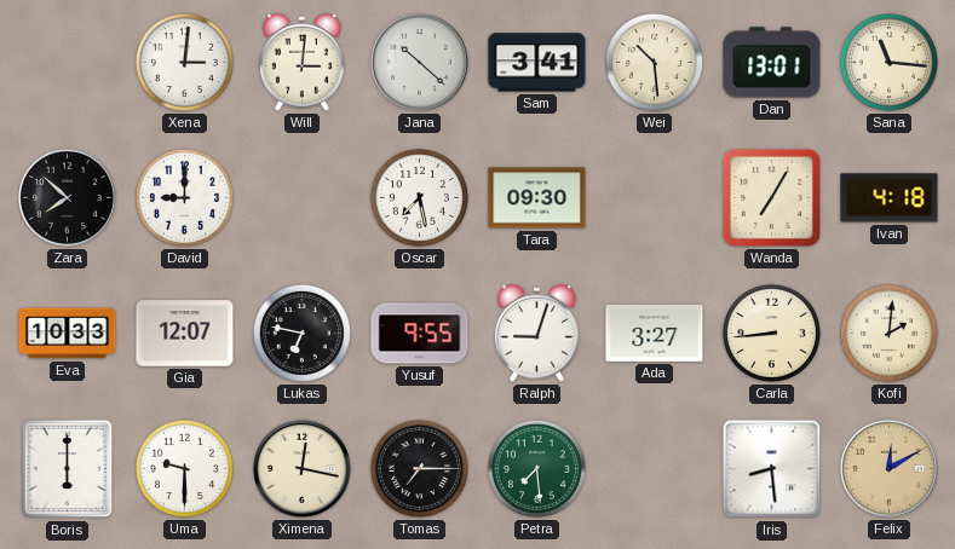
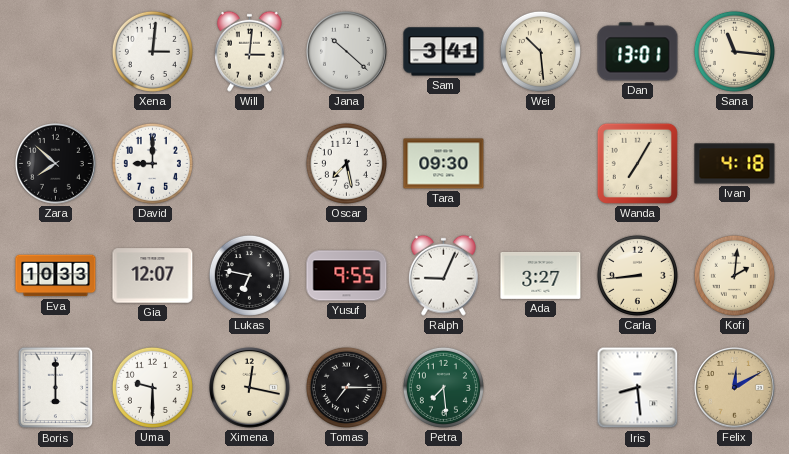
Ralph: 9:03 -> 9:04 (443, 275)
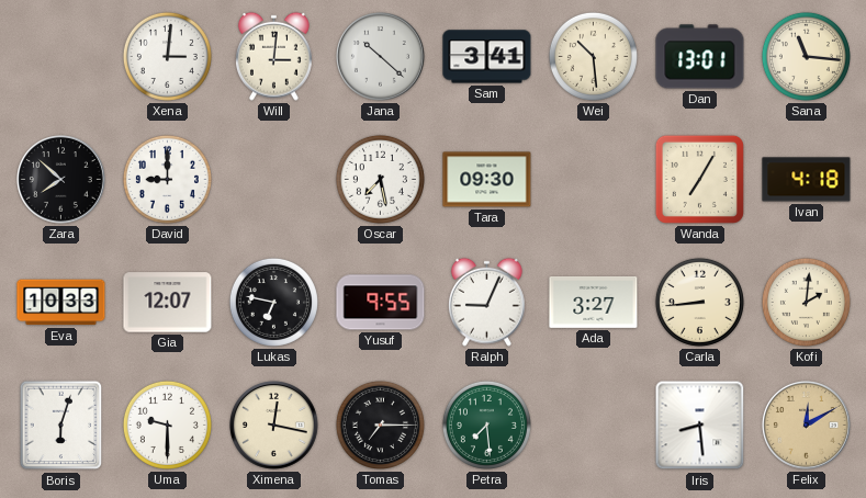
Boris: 6:00 -> 6:03 (61, 426)
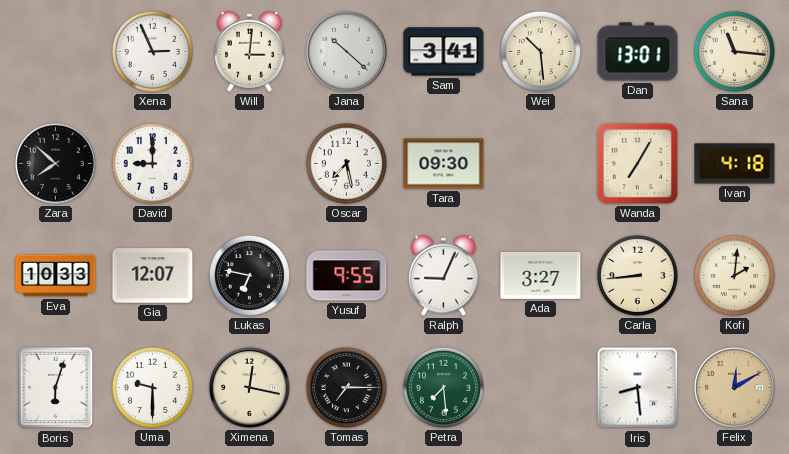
Xena: 3:01 -> 2:56 (152, 51)
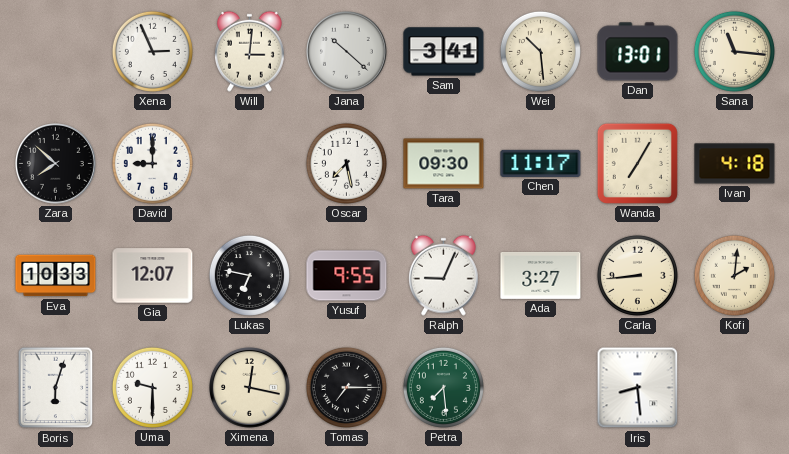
Chen: none -> 11:17 (541, 163)
Felix: 12:10 -> none (735, 388)
